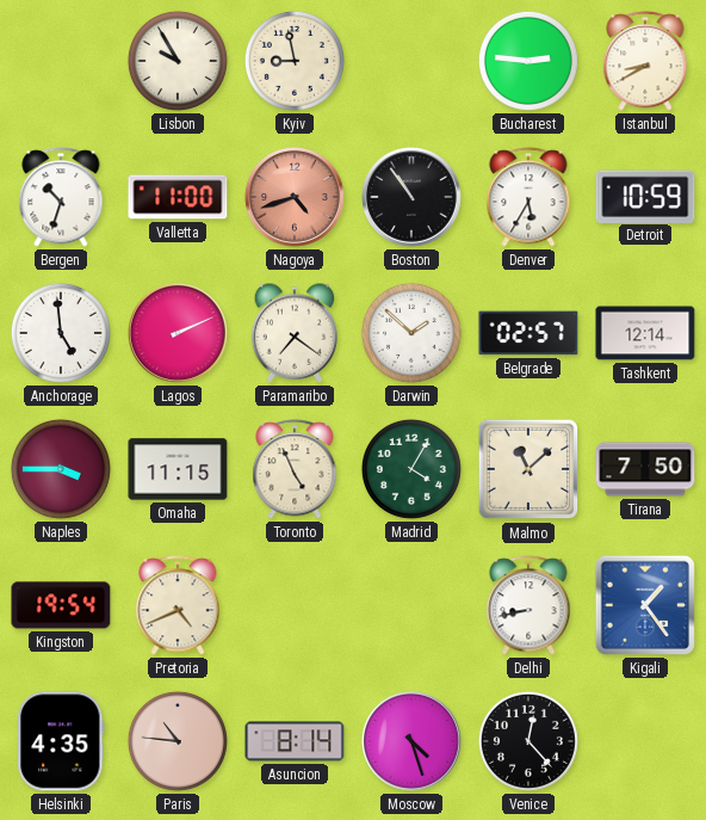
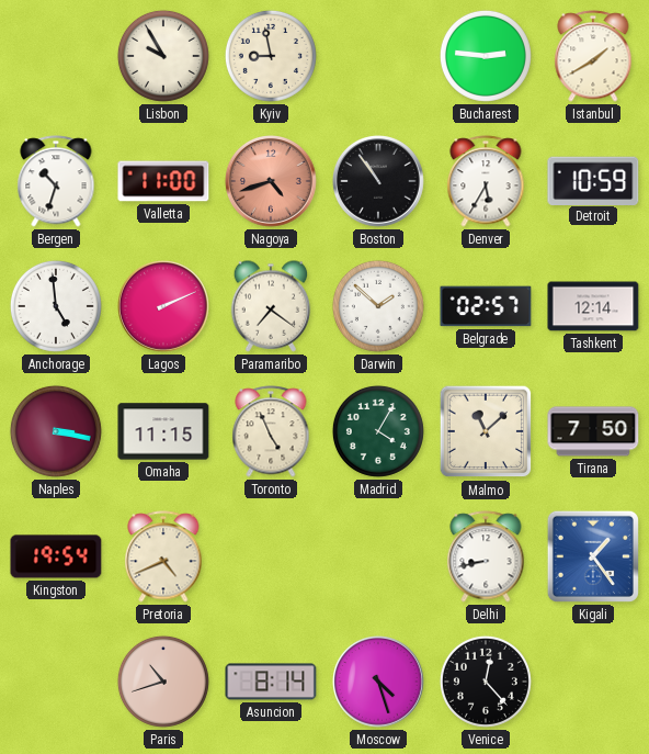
Istanbul: 8:40 -> 1:40 (593, 56)
Naples: 3:45 -> 3:17 (56, 431)
Helsinki: 4:35 -> none (61, 741)
Paris: 10:46 -> 10:42 (163, 682)
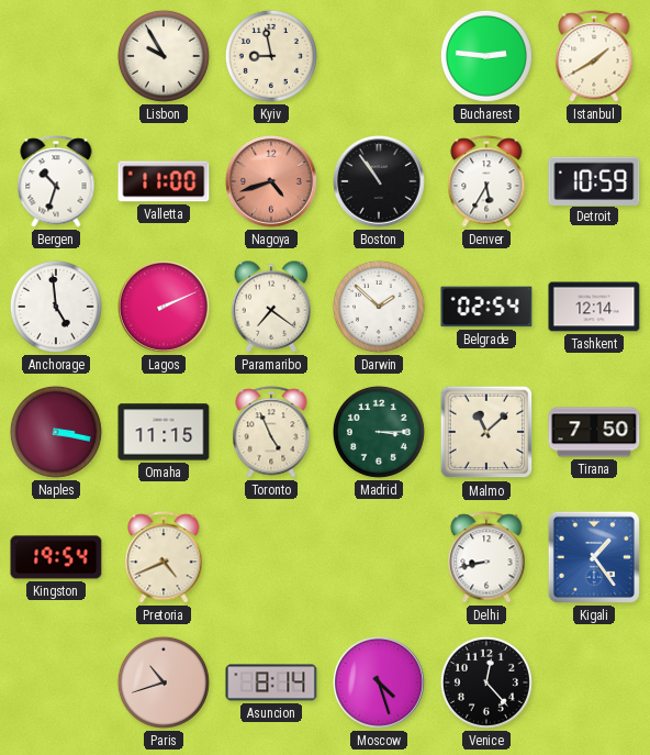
Belgrade: 02:57 -> 02:54 (486, 307)
Madrid: 4:05 -> 3:15 (379, 432)
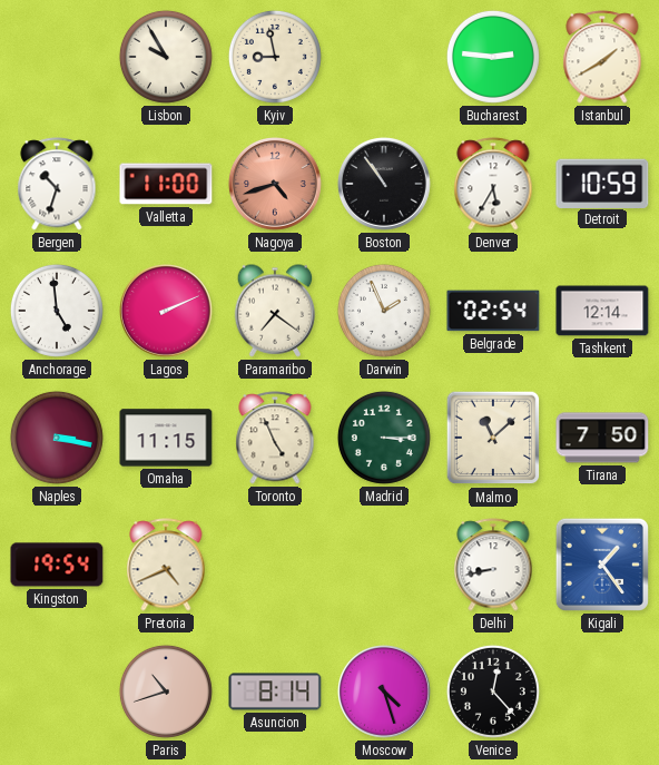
Darwin: 1:52 -> 1:56 (384, 311)
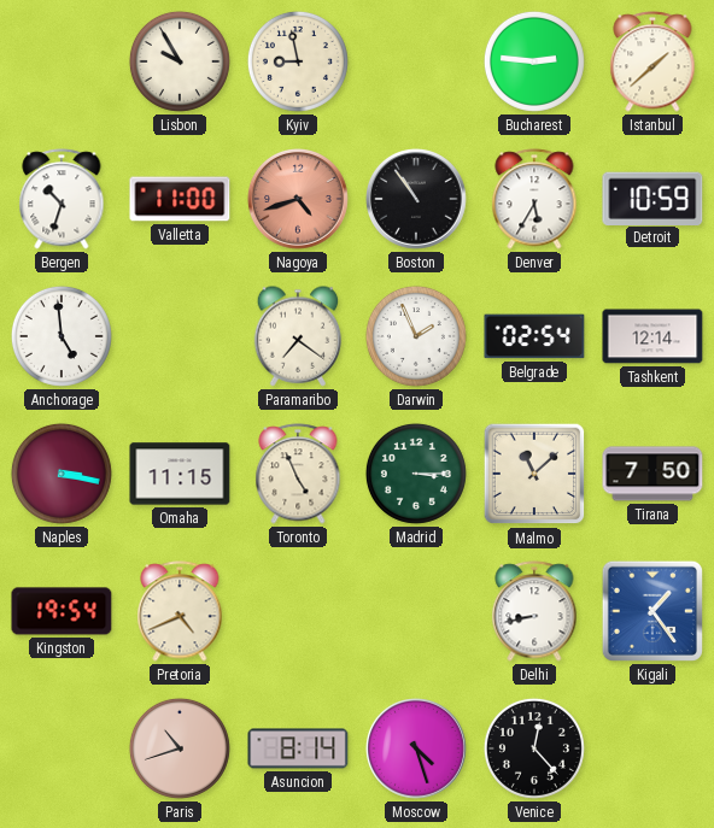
Istanbul: 1:40 -> 1:38 (652, 61)
Lagos: 2:11 -> none (167, 312)
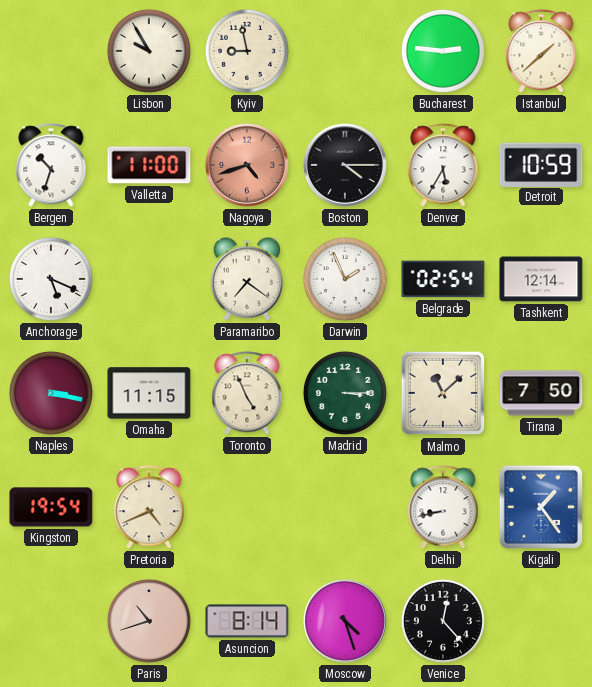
Boston: 10:54 -> 4:15 (346, 166)
Anchorage: 4:59 -> 5:19 (51, 279)
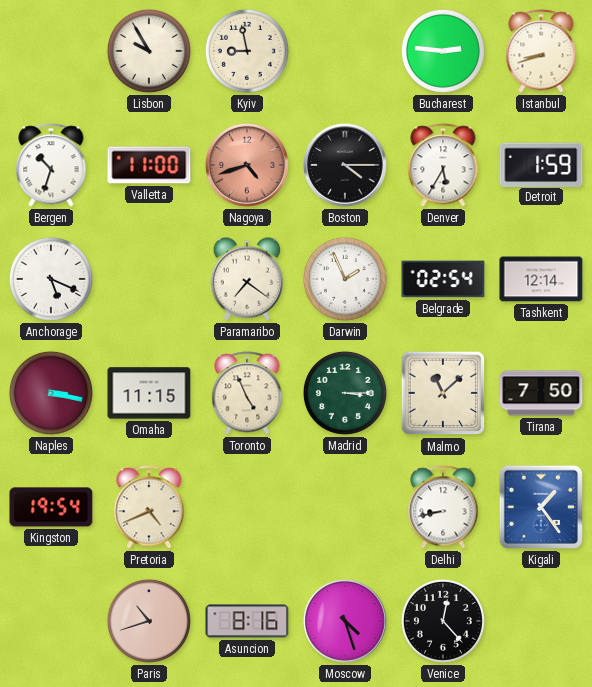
Istanbul: 1:38 -> 8:42 (541, 51)
Detroit: 10:59 -> 1:59 (541, 164)
Asuncion: 8:14 -> 8:16 (247, 621)
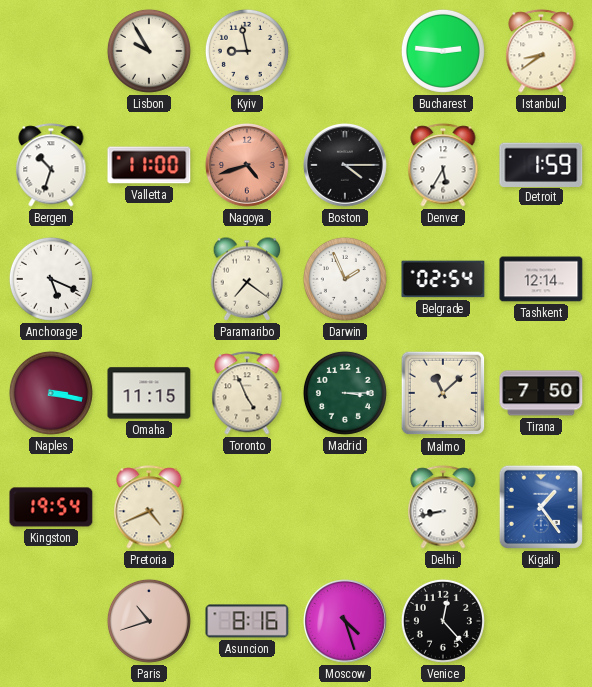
Istanbul: 8:42 -> 8:39 (541, 51)
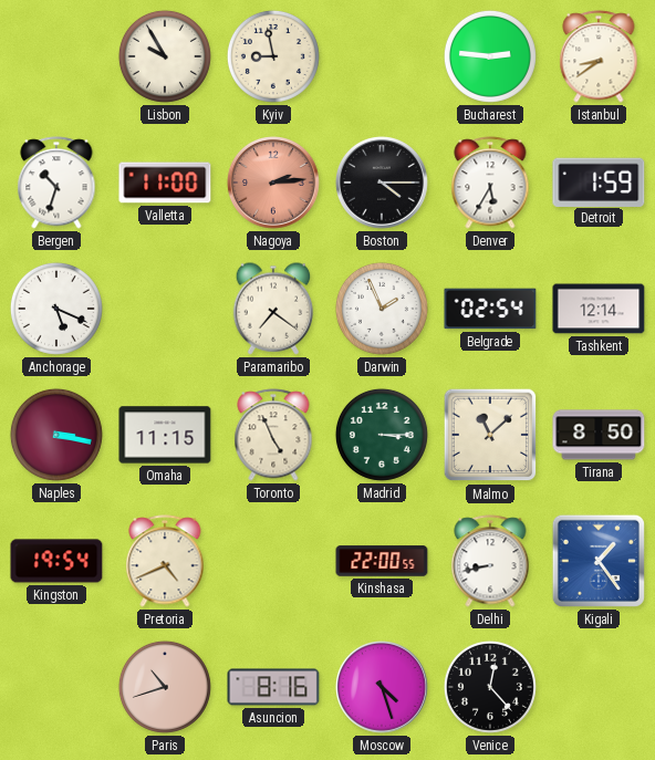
Nagoya: 4:42 -> 2:14 (274, 184)
Tirana: 7:50 -> 8:50 (599, 435)
Kinshasa: none -> 22:00 (382, 561)
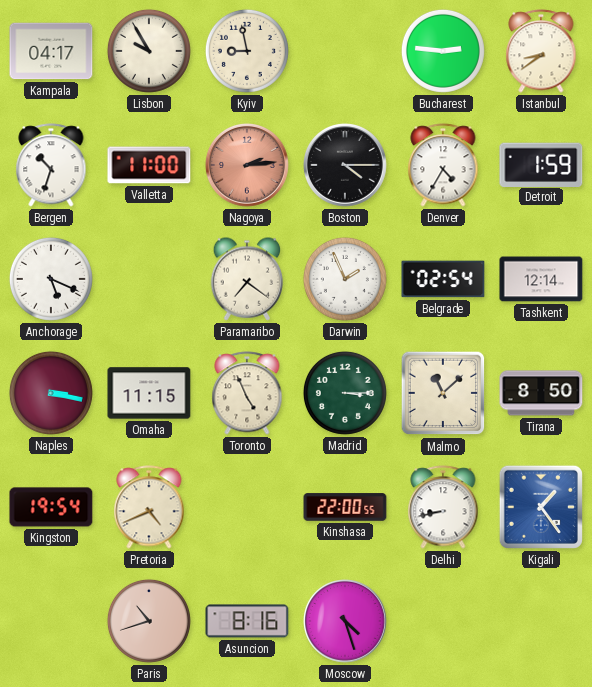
Kampala: none -> 04:17 (51, 51)
Denver: 5:35 -> 4:35 (443, 165)
Venice: 12:23 -> none (490, 687)
